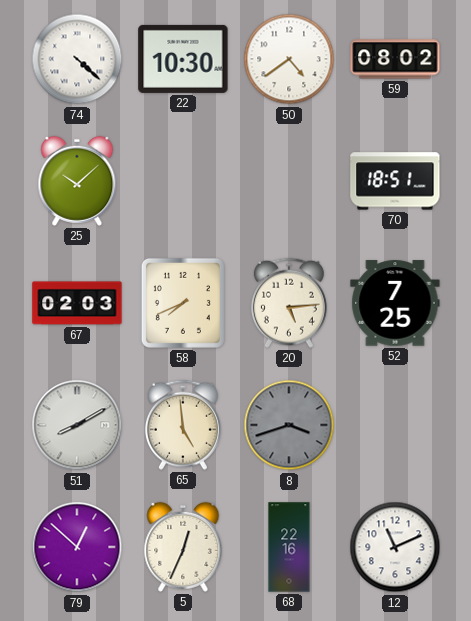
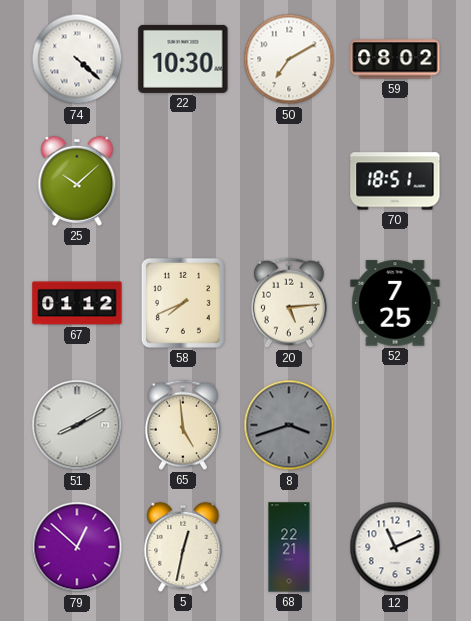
50: 4:39 -> 7:10 (289, 59)
67: 02:03 -> 01:12 (77, 303)
5: 12:34 -> 12:32 (183, 547)
68: 22:16 -> 22:21 (289, 547)
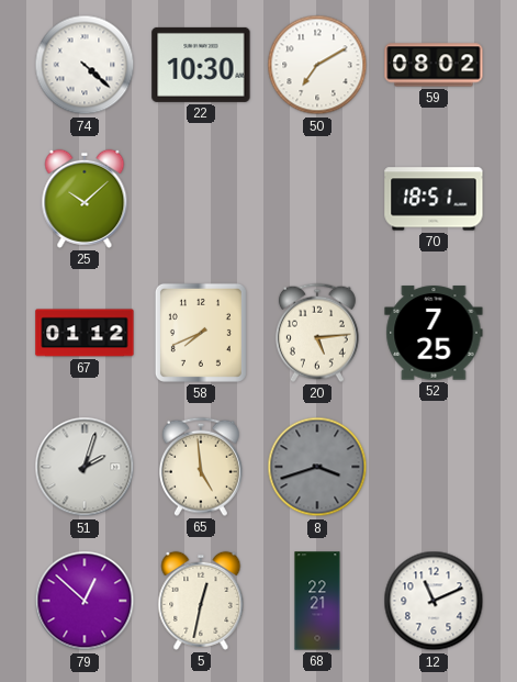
51: 8:10 -> 2:03 (85, 467)
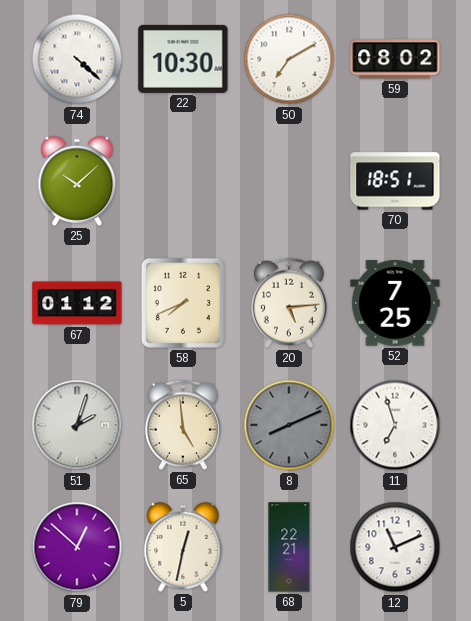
8: 3:42 -> 8:11 (289, 425)
11: none -> 6:57 (395, 425)
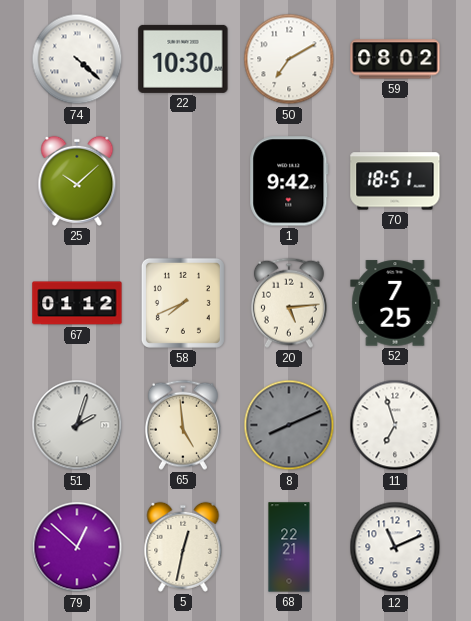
1: none -> 9:42 (289, 181)
